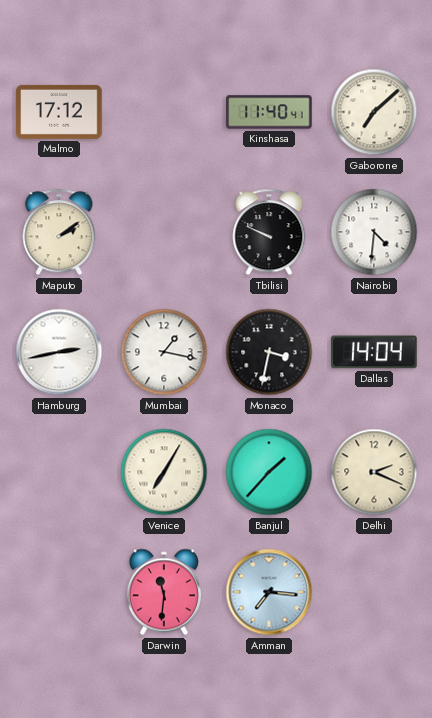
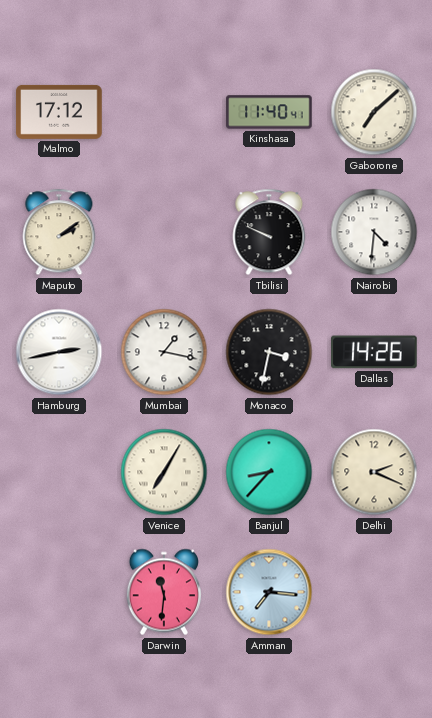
Dallas: 14:04 -> 14:26 (374, 352)
Banjul: 1:37 -> 8:37 (269, 472)
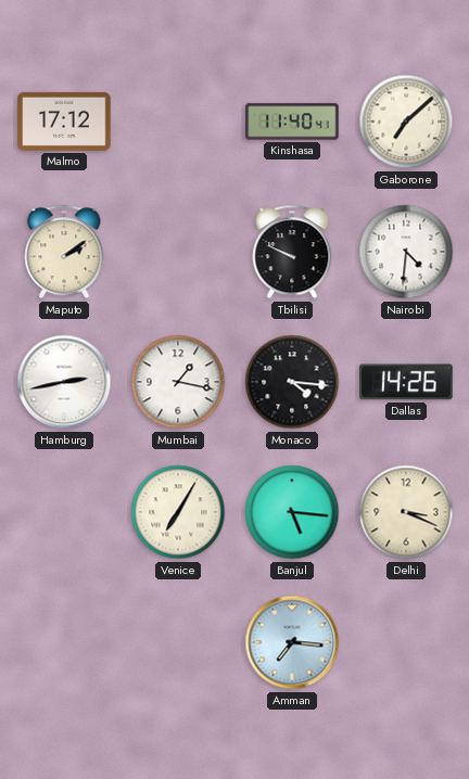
Monaco: 3:32 -> 4:16 (292, 382)
Banjul: 8:37 -> 5:16 (292, 512)
Delhi: 2:19 -> 3:19 (406, 512)
Darwin: 11:31 -> none (164, 592)
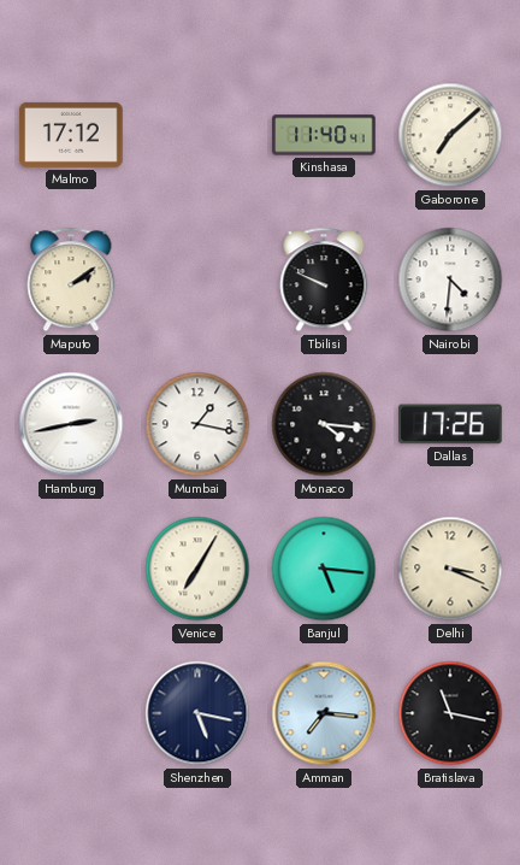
Dallas: 14:26 -> 17:26 (450, 424)
Shenzhen: none -> 5:17 (197, 713)
Bratislava: none -> 11:17 (450, 713)
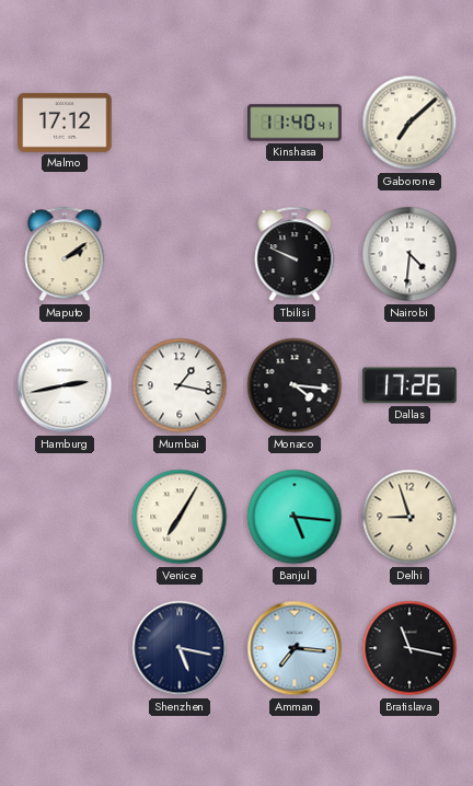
Delhi: 3:19 -> 8:57 (409, 517)
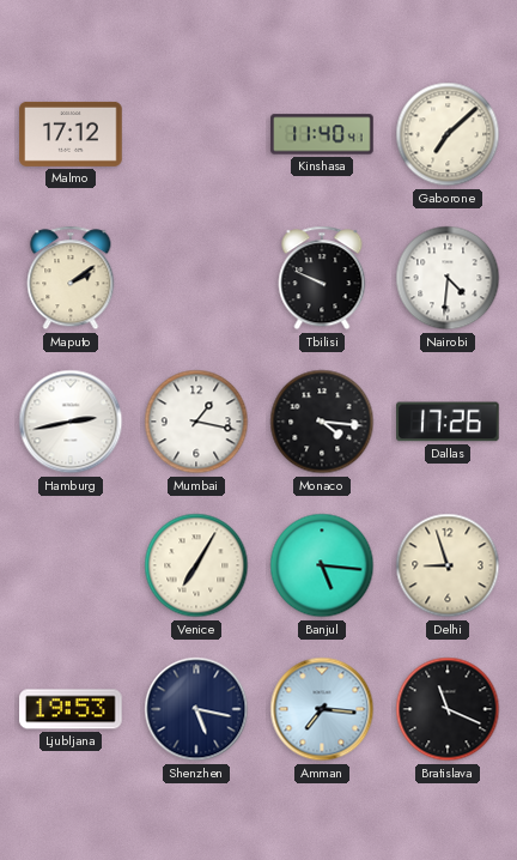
Ljubljana: none -> 19:53 (71, 709)
Bratislava: 11:17 -> 11:19 (448, 709)
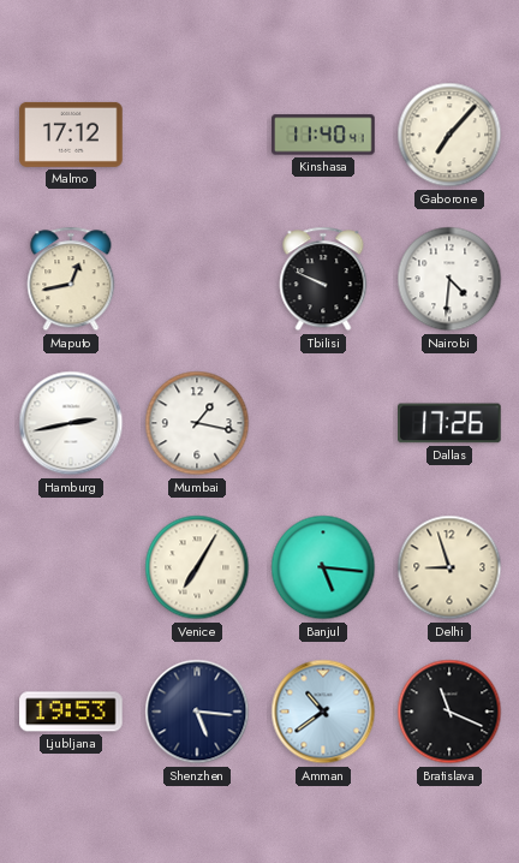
Gaborone: 7:08 -> 7:07 (449, 135)
Maputo: 2:09 -> 12:43 (71, 279)
Monaco: 4:16 -> none (322, 422)
Shenzhen: 5:17 -> 5:16 (197, 712)
Amman: 7:16 -> 10:39 (323, 712)
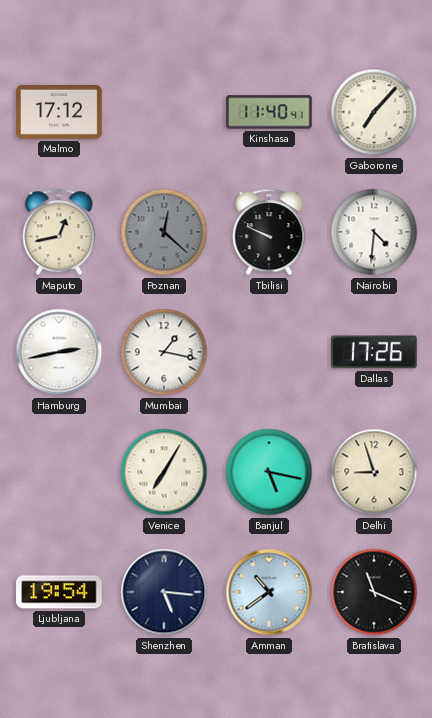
Poznan: none -> 12:22 (164, 232)
Banjul: 5:16 -> 5:17 (269, 472)
Ljubljana: 19:53 -> 19:54 (59, 592)
